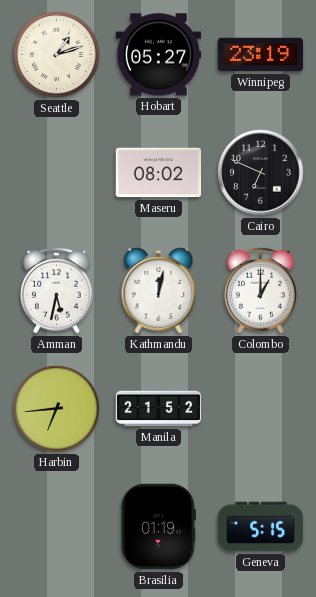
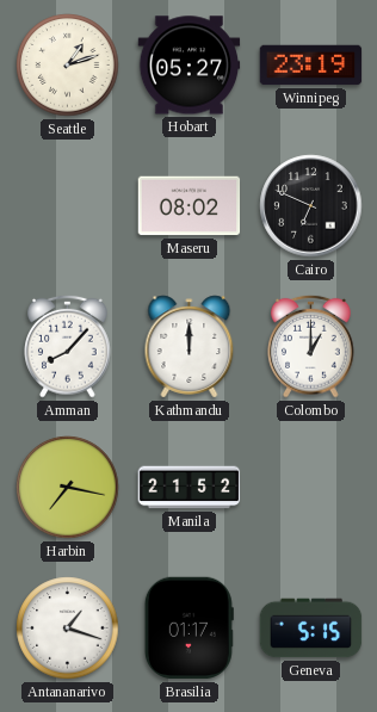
Amman: 5:32 -> 8:07 (68, 346)
Kathmandu: 12:02 -> 12:00 (190, 347)
Harbin: 6:44 -> 7:17 (68, 488)
Antananarivo: none -> 1:18 (68, 629)
Brasilia: 01:19 -> 01:17 (188, 629)
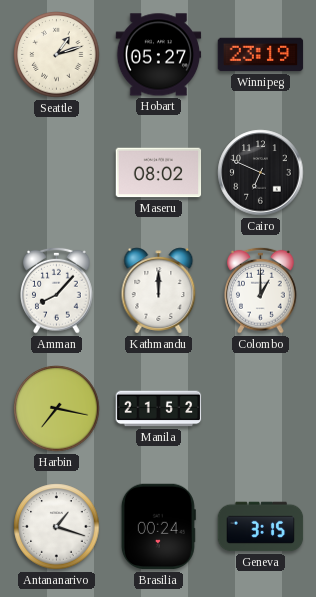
Brasilia: 01:17 -> 00:24 (158, 527)
Geneva: 5:15 -> 3:15 (261, 527)
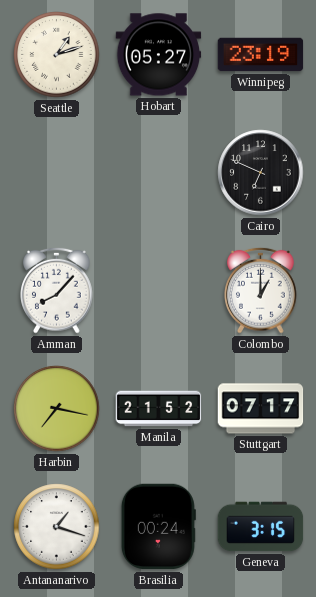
Maseru: 08:02 -> none (159, 173)
Kathmandu: 12:00 -> none (159, 291)
Stuttgart: none -> 07:17 (261, 409)
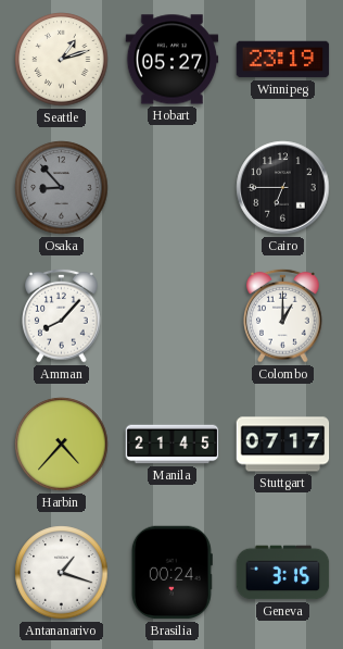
Osaka: none -> 8:53 (62, 188)
Cairo: 6:49 -> 6:45 (283, 188)
Harbin: 7:17 -> 4:37 (62, 445)
Manila: 21:52 -> 21:45 (173, 445)
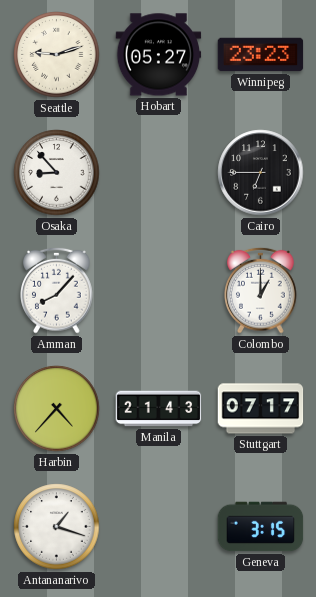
Seattle: 1:12 -> 9:12 (57, 55)
Winnipeg: 23:19 -> 23:23 (261, 55)
Osaka dial: grey -> white (57, 173)
Manila: 21:45 -> 21:43 (159, 409)
Brasilia: 00:24 -> none (171, 573)
